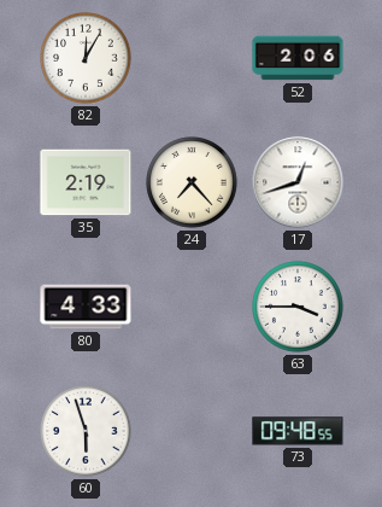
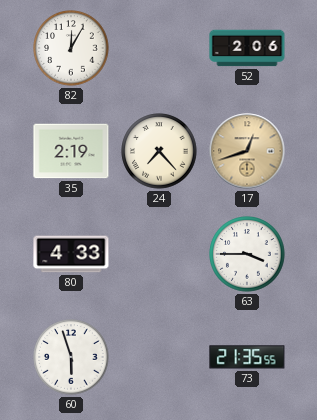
17 dial: white -> champagne (247, 151)
73: 09:48 -> 21:35 (247, 357)
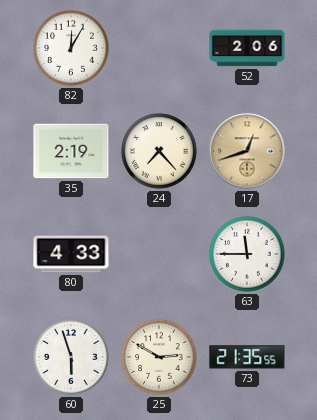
63: 3:45 -> 11:45 (247, 254)
25: none -> 2:50 (159, 357)
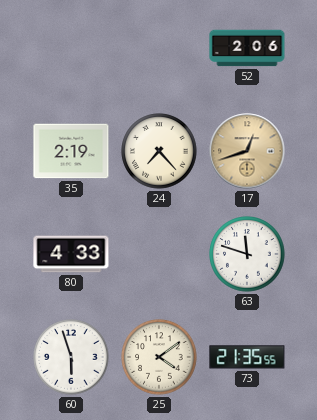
82: 12:05 -> none (71, 48)
63: 11:45 -> 11:48 (247, 254)
25: 2:50 -> 4:09 (159, 357)
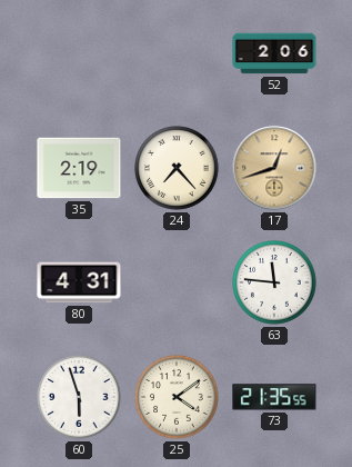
80: 4:33 -> 4:31 (79, 282)
63: 11:48 -> 11:46 (274, 282)
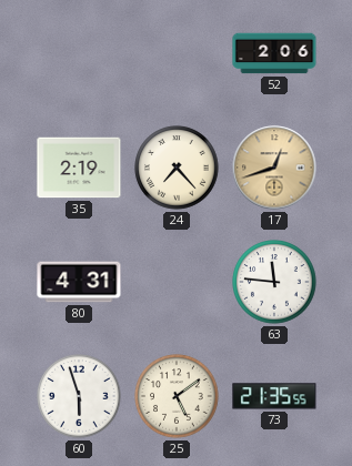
25: 4:09 -> 5:09 (177, 396)
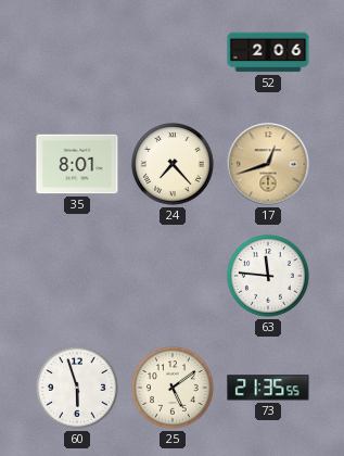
35: 2:19 -> 8:01 (77, 164)
80: 4:31 -> none (79, 282)
